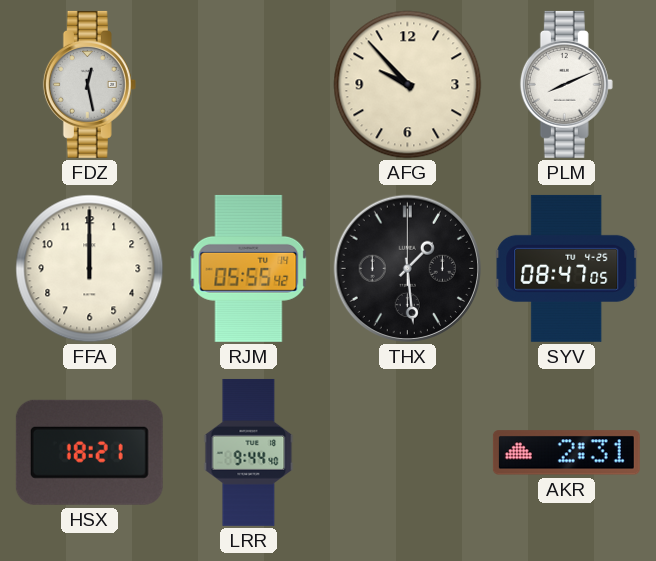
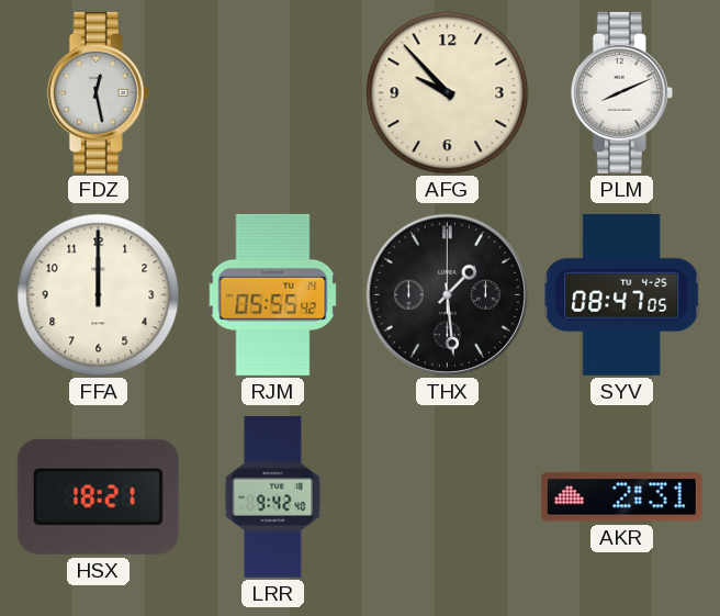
LRR: 9:44 -> 9:42 (273, 496)
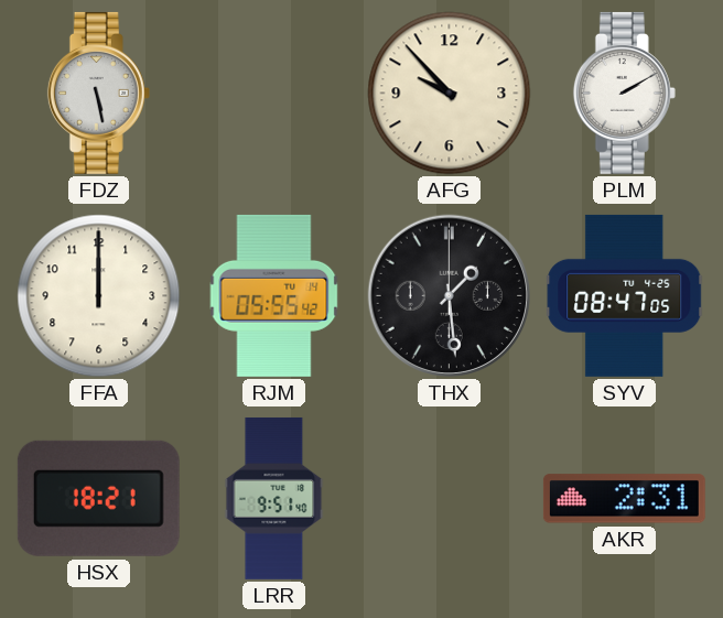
FDZ: 12:28 -> 5:28 (98, 93)
PLM: 8:11 -> 2:10 (624, 93)
LRR: 9:42 -> 9:51 (274, 498)
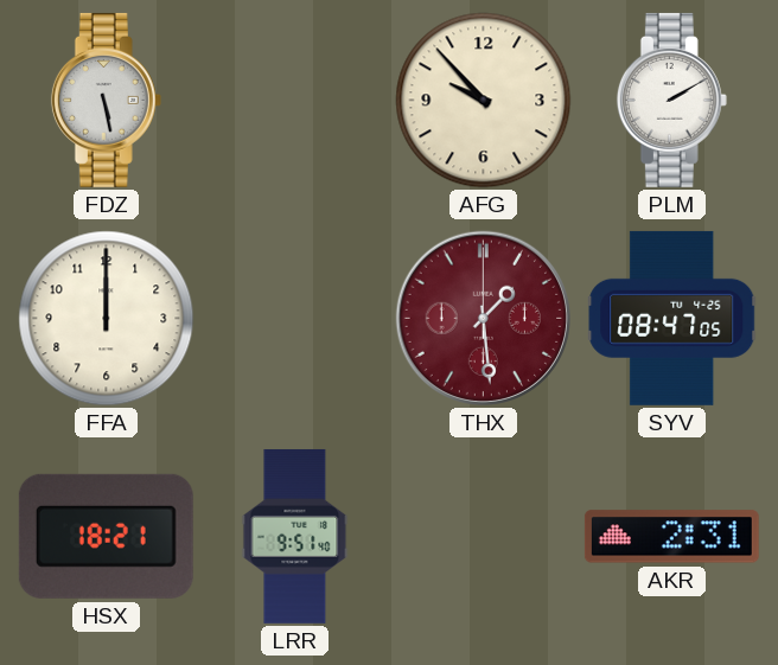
RJM: 05:55 -> none (274, 295)
THX dial: black -> burgundy (483, 318)
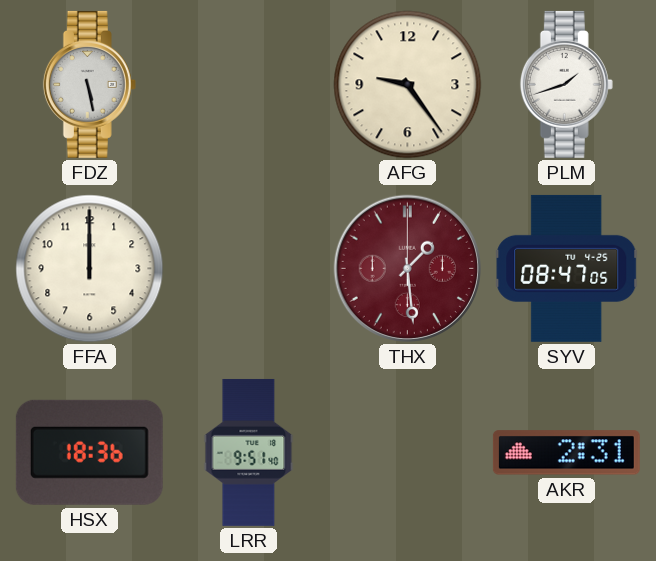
AFG: 9:53 -> 9:24 (408, 85)
PLM: 2:10 -> 1:42 (566, 84)
HSX: 18:21 -> 18:36 (89, 452)
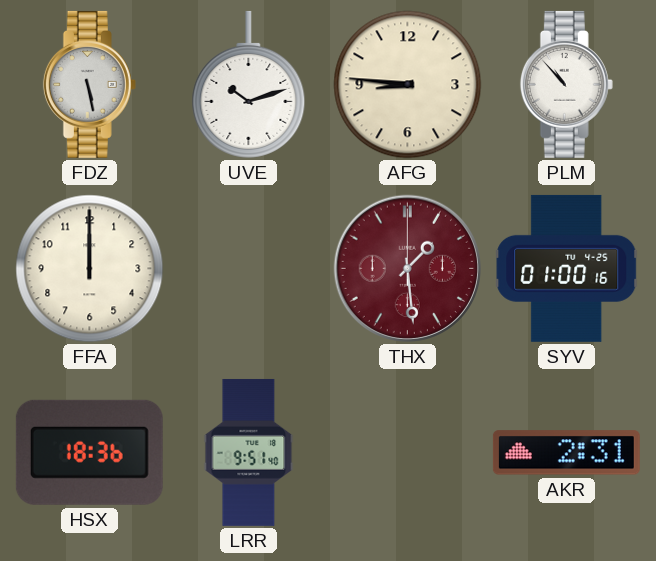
UVE: none -> 10:12 (249, 84)
AFG: 9:24 -> 8:46 (408, 85)
PLM: 1:42 -> 10:53 (566, 84)
SYV: 08:47 -> 01:00 (567, 268)
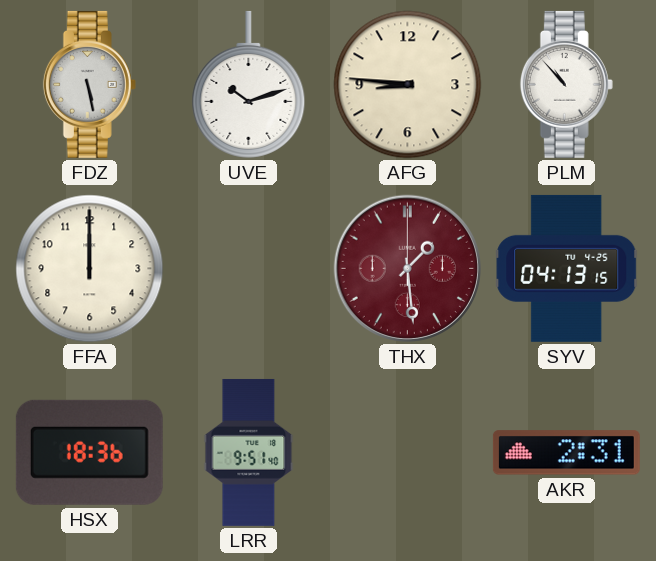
SYV: 01:00 -> 04:13 (567, 268)
